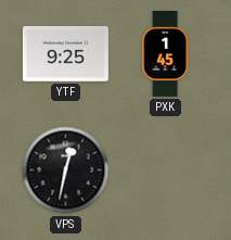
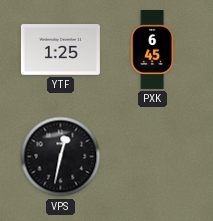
YTF: 9:25 -> 1:25 (60, 50)
PXK: 1:45 -> 6:45 (153, 49)
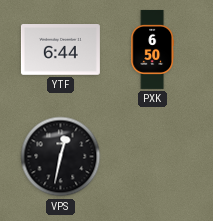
YTF: 1:25 -> 6:44 (60, 50)
PXK: 6:45 -> 6:50 (153, 49)
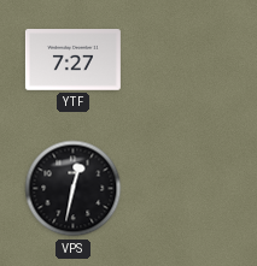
YTF: 6:44 -> 7:27 (72, 60)
PXK: 6:50 -> none (153, 49)
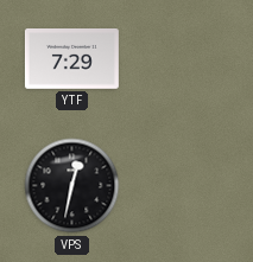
YTF: 7:27 -> 7:29 (71, 59)
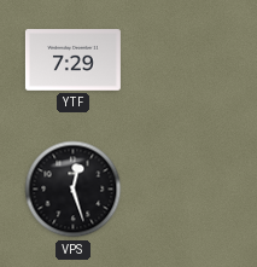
VPS: 12:32 -> 12:27 (74, 190)
